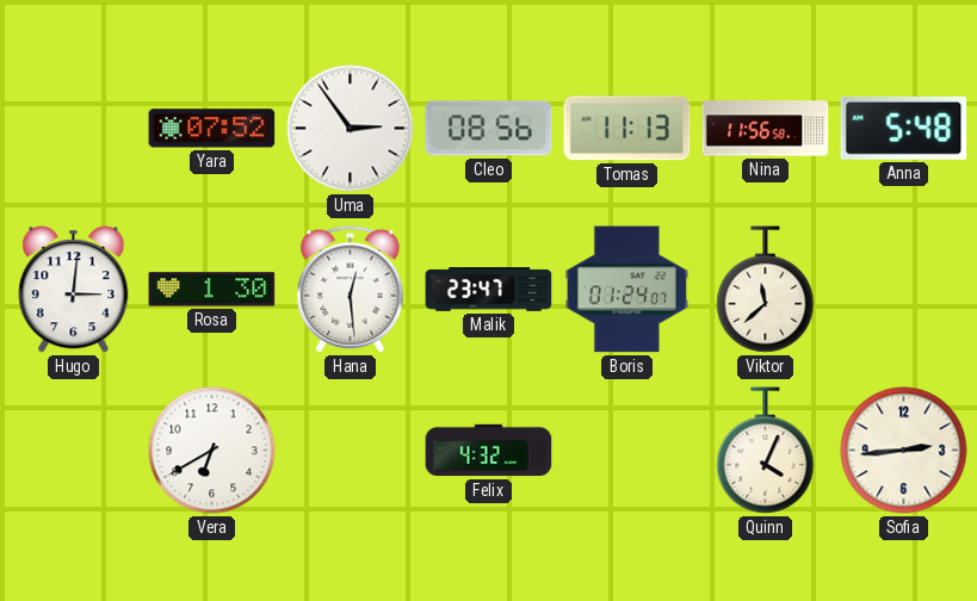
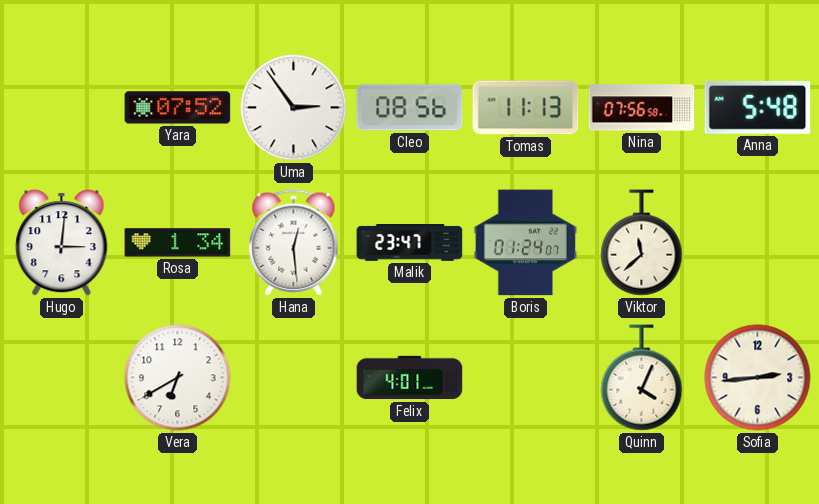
Nina: 11:56 -> 07:56 (642, 108)
Rosa: 1:30 -> 1:34 (178, 243)
Felix: 4:32 -> 4:01 (410, 378)
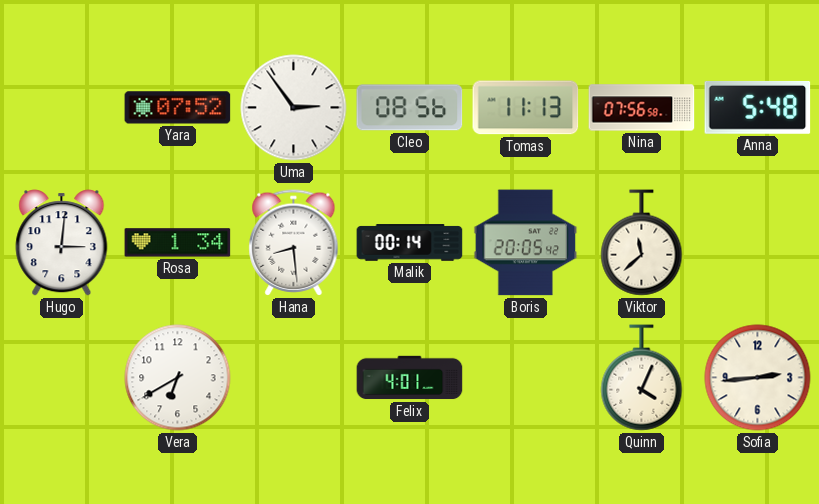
Hana: 12:29 -> 8:29 (294, 243)
Malik: 23:47 -> 00:14 (410, 243)
Boris: 01:24 -> 20:05 (526, 243)
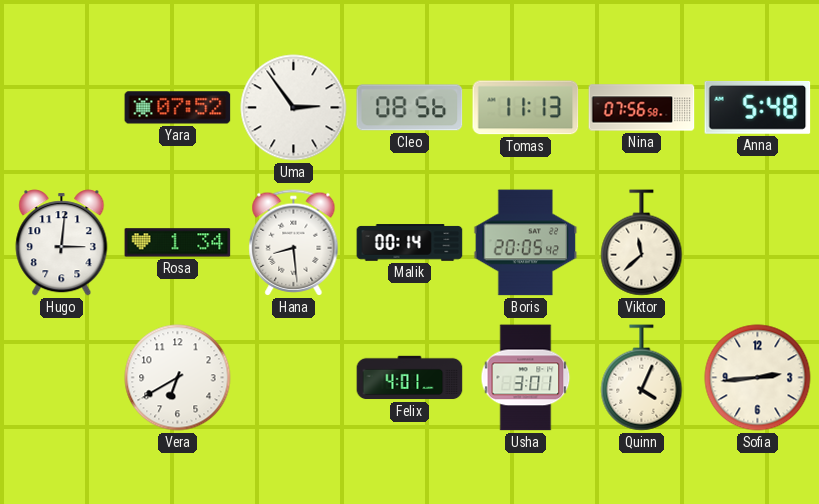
Usha: none -> 3:01 (526, 378)
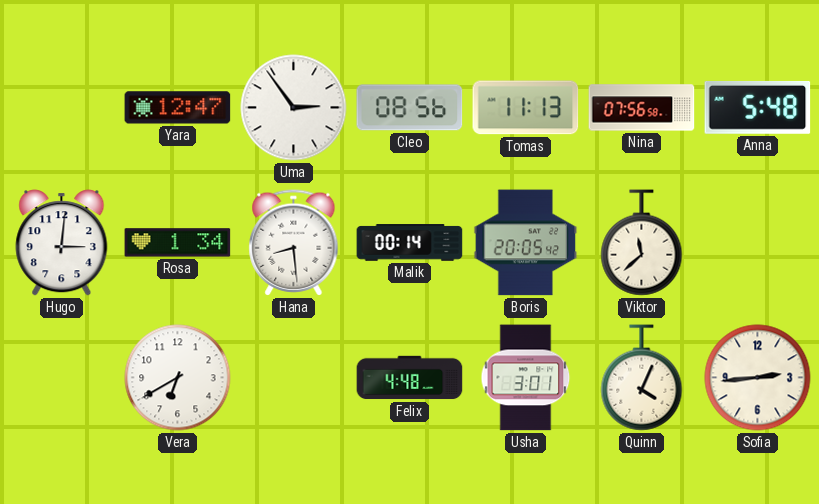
Yara: 07:52 -> 12:47 (178, 108)
Felix: 4:01 -> 4:48 (410, 378)
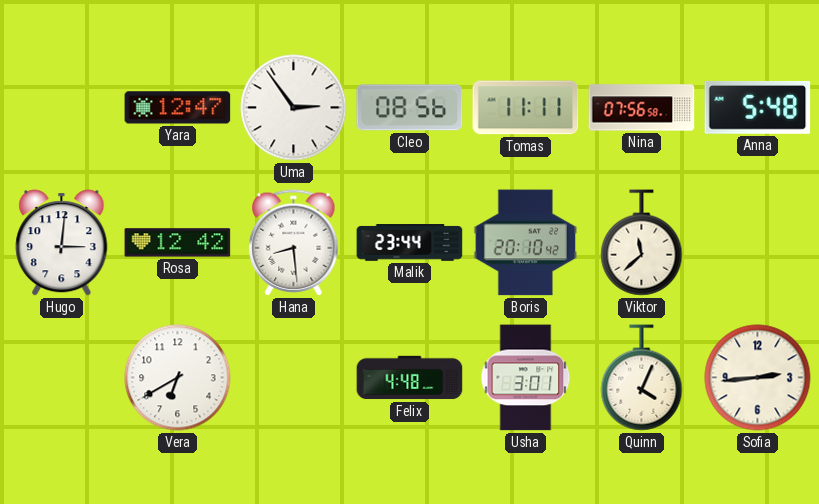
Tomas: 11:13 -> 11:11 (526, 108)
Rosa: 1:34 -> 12:42 (178, 243)
Malik: 00:14 -> 23:44 (410, 243)
Boris: 20:05 -> 20:10 (526, 243)
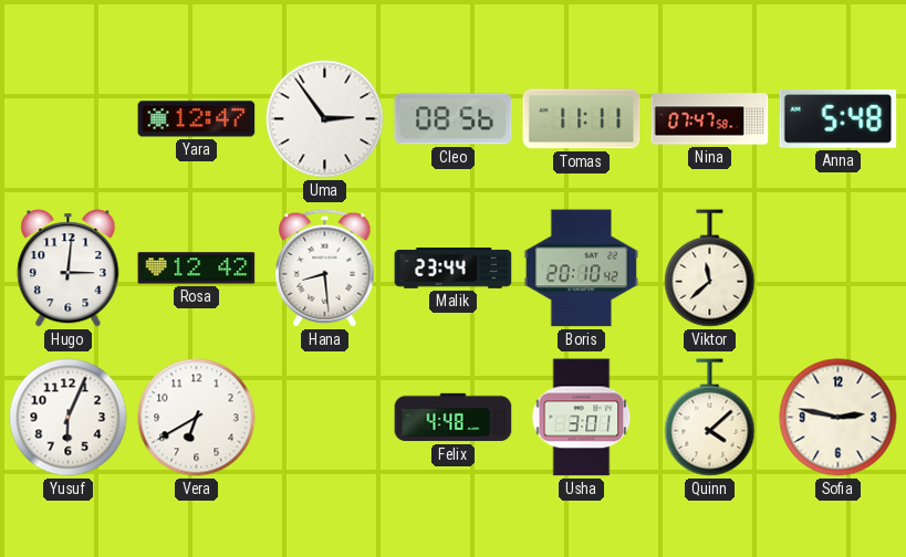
Nina: 07:56 -> 07:47 (710, 119)
Yusuf: none -> 6:04 (69, 418)
Quinn: 4:04 -> 4:08 (710, 418)
Sofia: 2:44 -> 2:47 (839, 418)
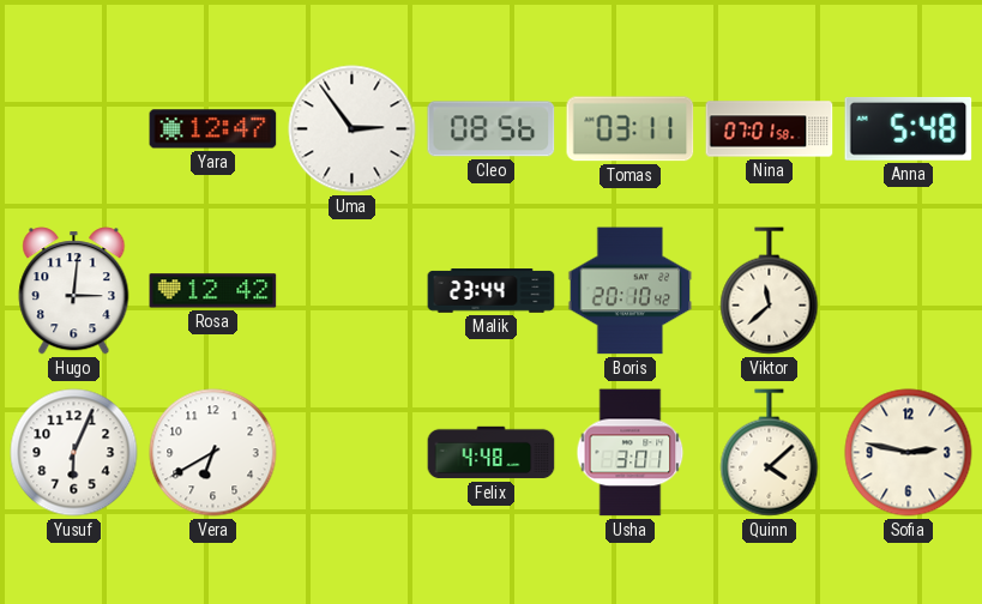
Tomas: 11:11 -> 03:11 (631, 129)
Nina: 07:47 -> 07:01 (770, 129)
Hana: 8:29 -> none (325, 269)
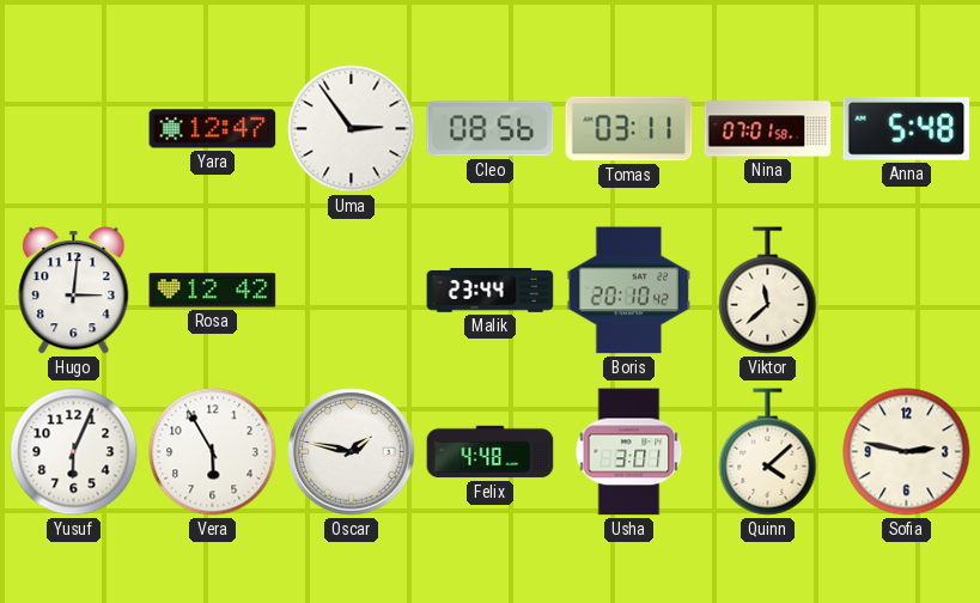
Vera: 6:40 -> 5:55 (213, 452)
Oscar: none -> 1:47 (352, 452)
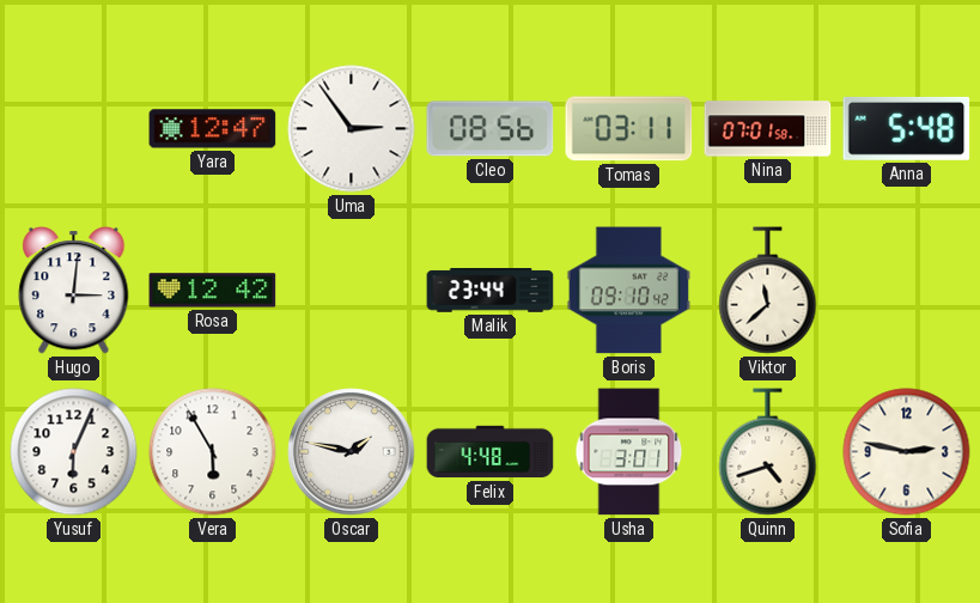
Boris: 20:10 -> 09:10 (629, 291)
Quinn: 4:08 -> 4:42 (768, 452)
